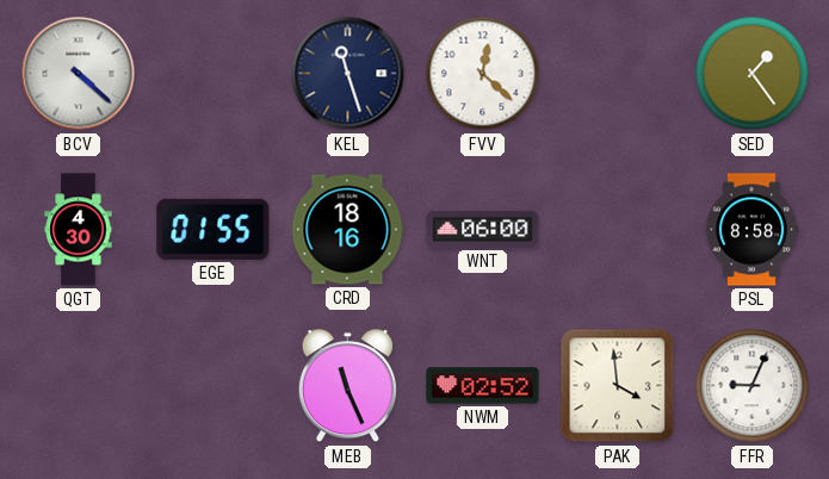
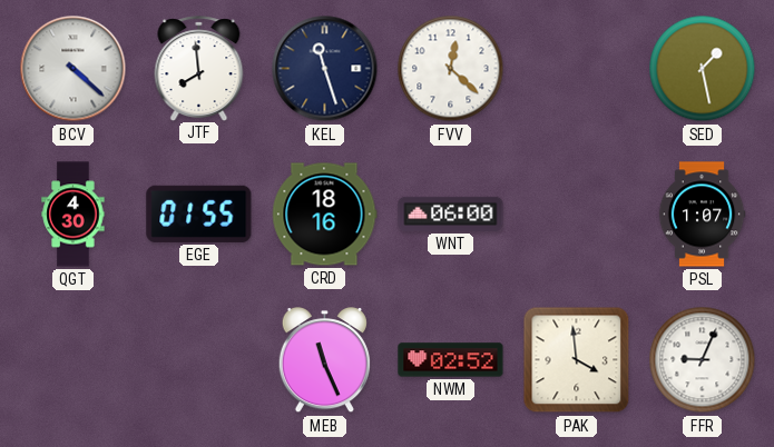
JTF: none -> 7:59 (199, 68)
SED: 1:24 -> 1:28 (703, 69)
PSL: 8:58 -> 1:07 (702, 215)
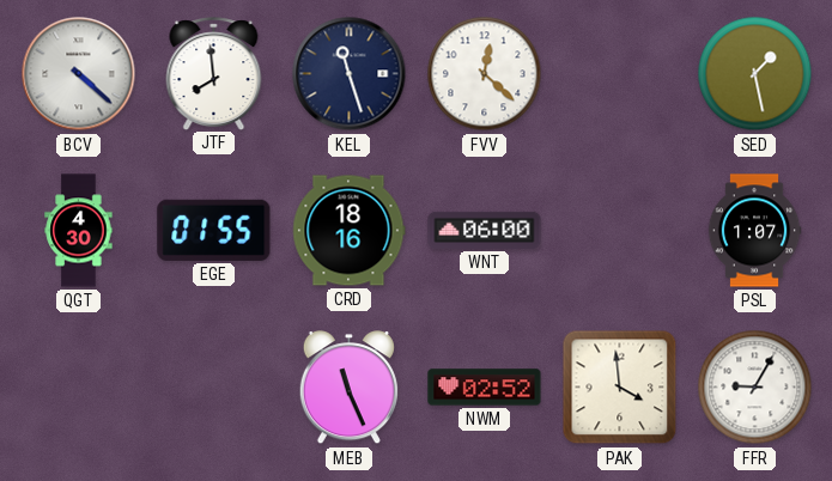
FFR: 9:04 -> 9:05 (755, 388)
